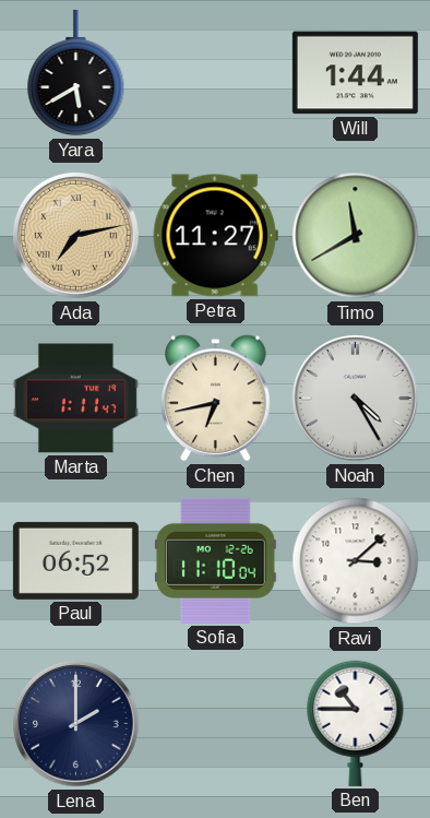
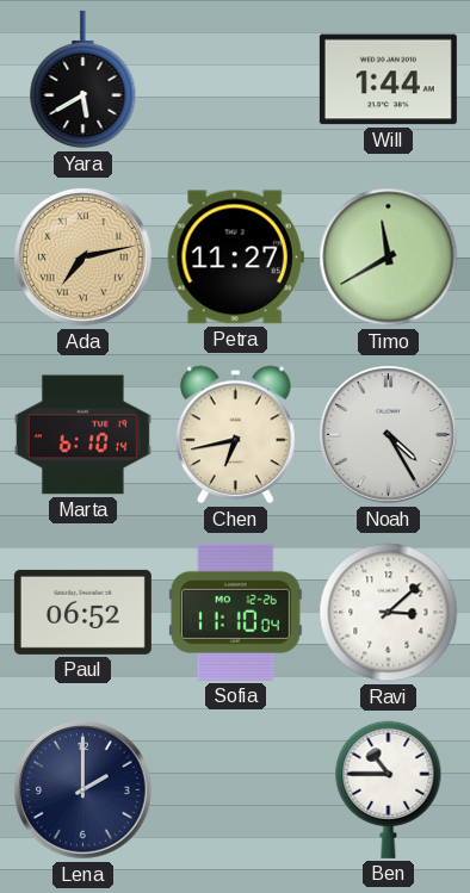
Marta: 1:11 -> 6:10 (82, 435)
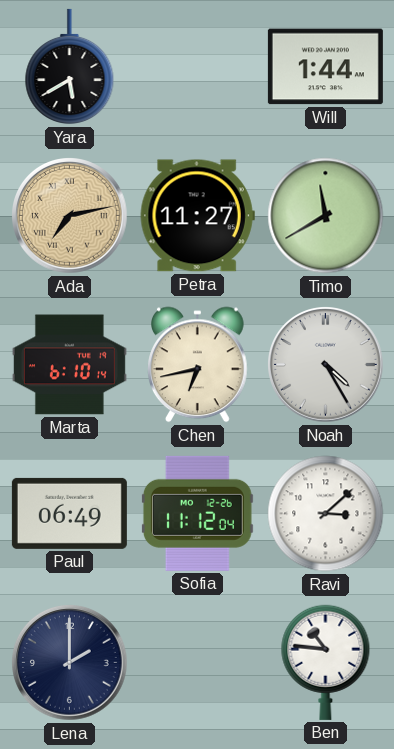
Paul: 06:52 -> 06:49 (69, 513)
Sofia: 11:10 -> 11:12 (197, 513)
Ben: 10:45 -> 10:46 (326, 662)
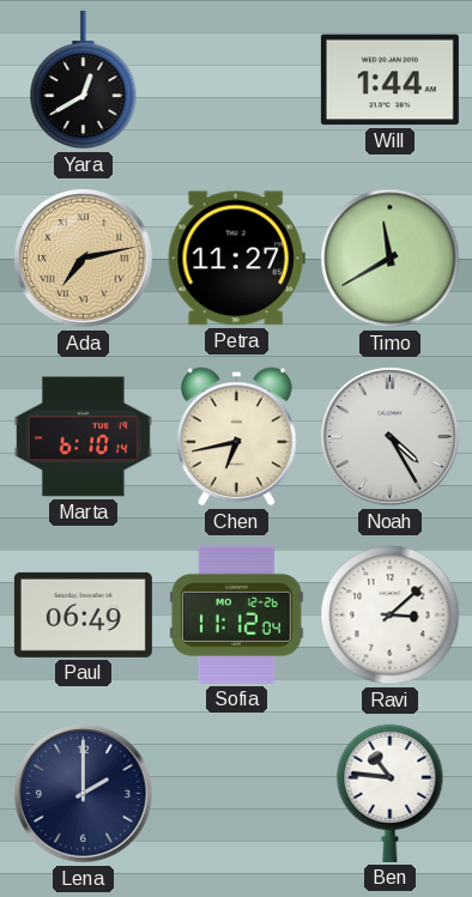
Yara: 5:40 -> 12:40 (84, 80)
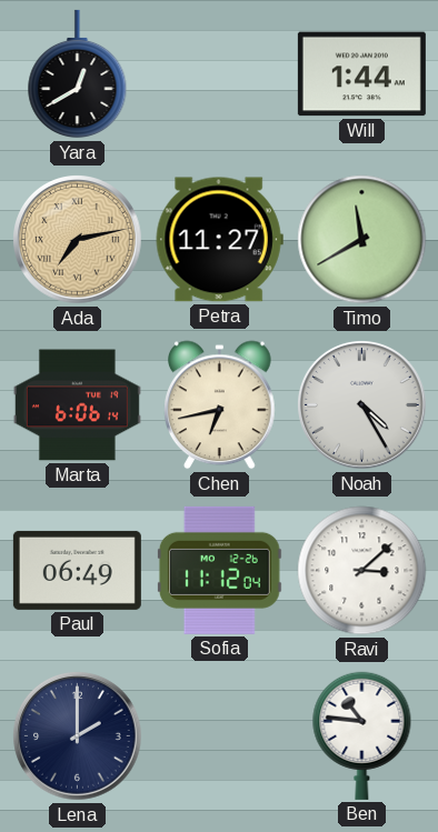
Marta: 6:10 -> 6:06 (77, 405)
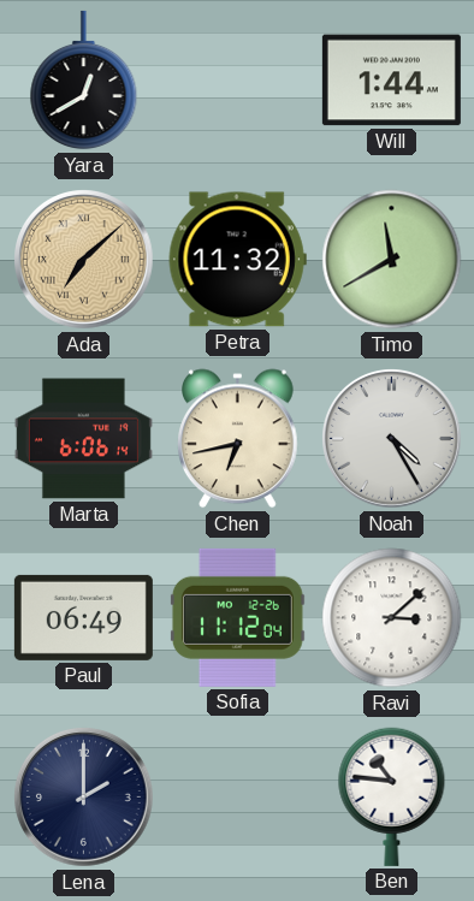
Ada: 7:13 -> 7:08 (84, 260)
Petra: 11:27 -> 11:32 (237, 260)
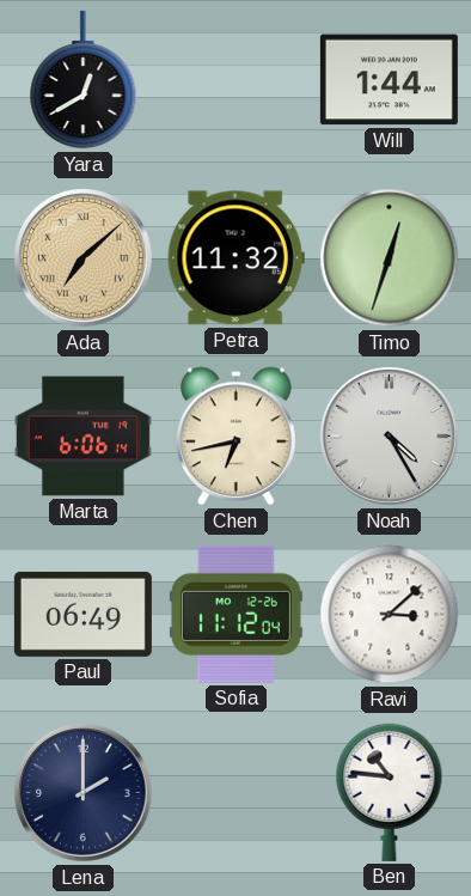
Timo: 11:40 -> 12:33 (390, 258)
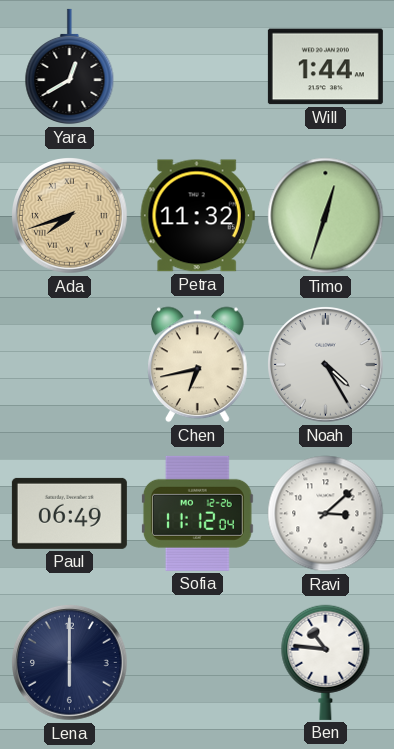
Ada: 7:08 -> 7:42 (70, 216)
Marta: 6:06 -> none (82, 437)
Lena: 2:00 -> 6:00 (70, 663)
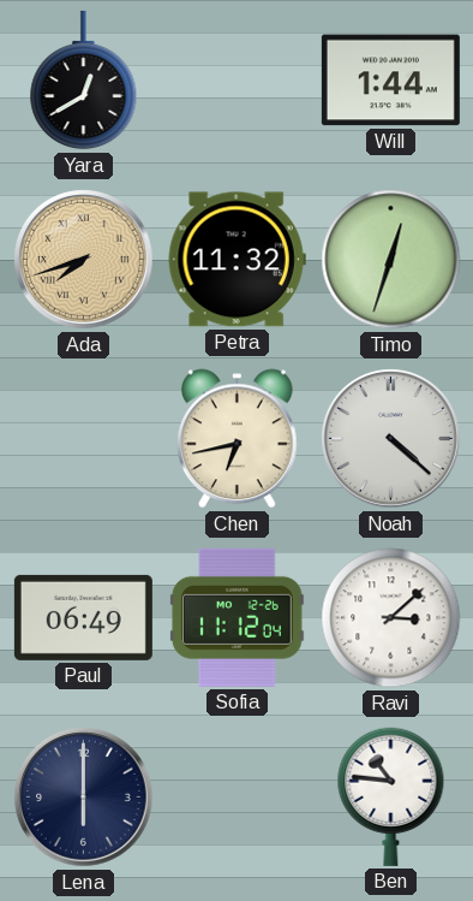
Noah: 4:25 -> 4:22 (391, 439)
